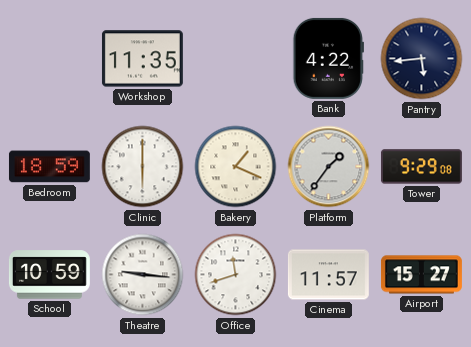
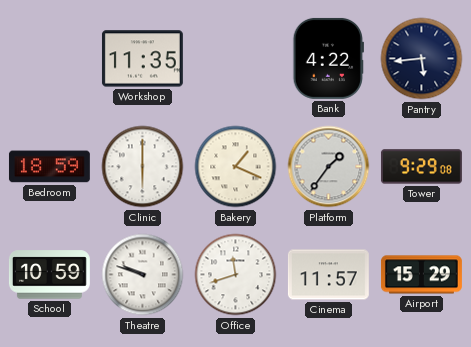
Theatre: 9:16 -> 9:48 (143, 275)
Airport: 15:27 -> 15:29 (421, 275)
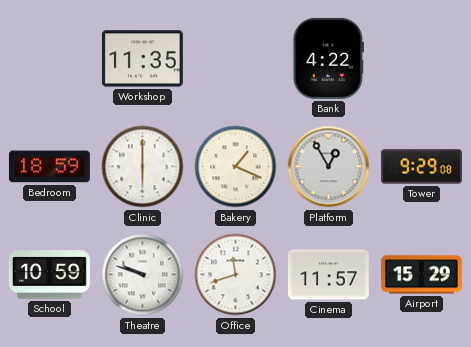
Pantry: 5:44 -> none (422, 59)
Platform: 1:36 -> 12:55 (329, 167)
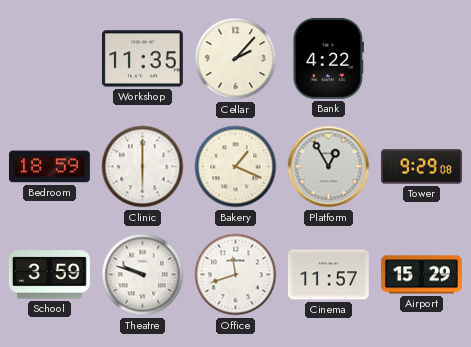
Cellar: none -> 2:07 (236, 59)
School: 10:59 -> 3:59 (49, 275)
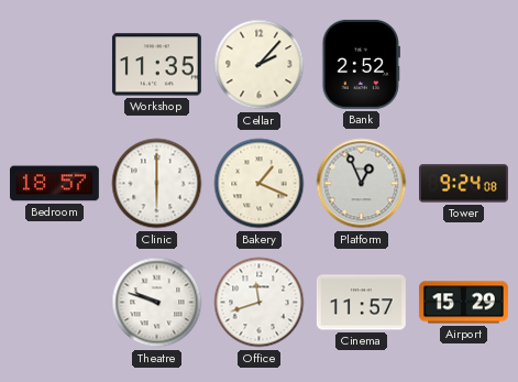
Bank: 4:22 -> 2:52 (361, 64)
Bedroom: 18:59 -> 18:57 (54, 184)
Platform: 12:55 -> 12:56 (362, 184)
Tower: 9:29 -> 9:24 (463, 184)
School: 3:59 -> none (49, 275)
